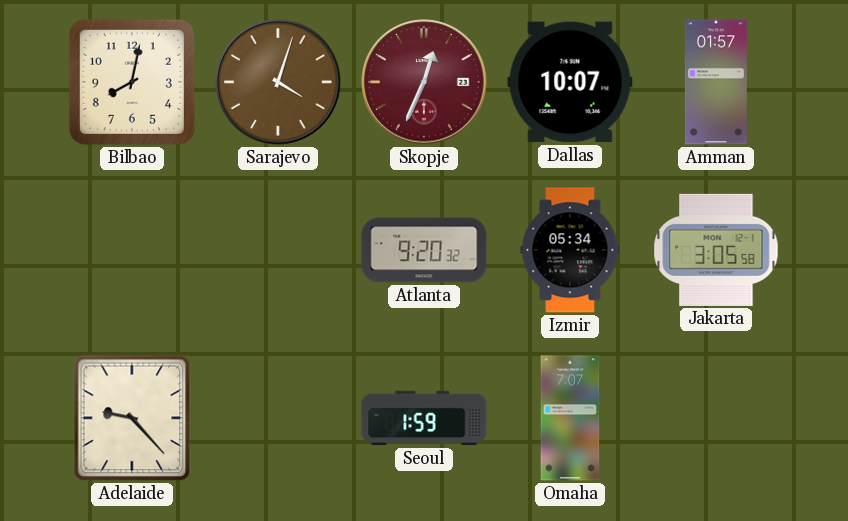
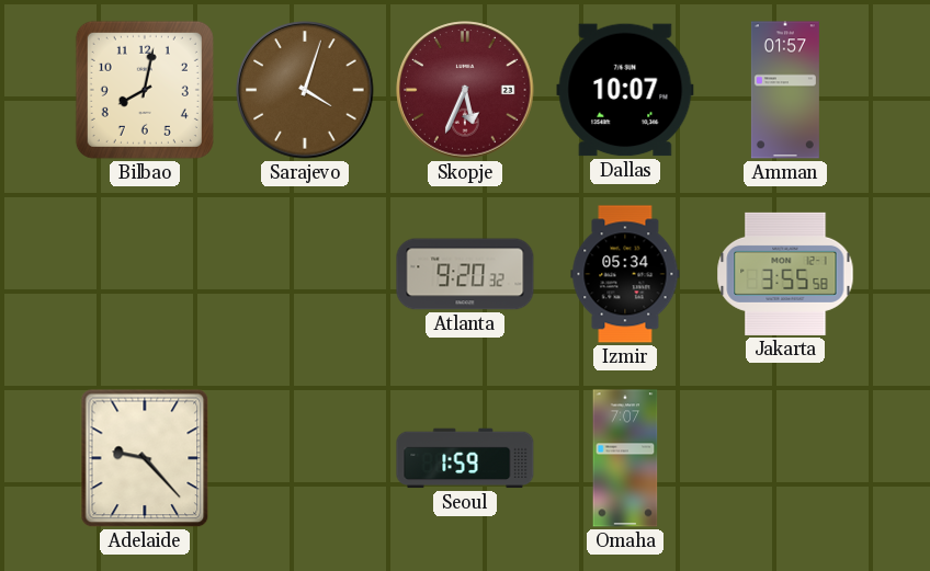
Skopje: 12:34 -> 5:34 (465, 90)
Jakarta: 3:05 -> 3:55 (785, 274)
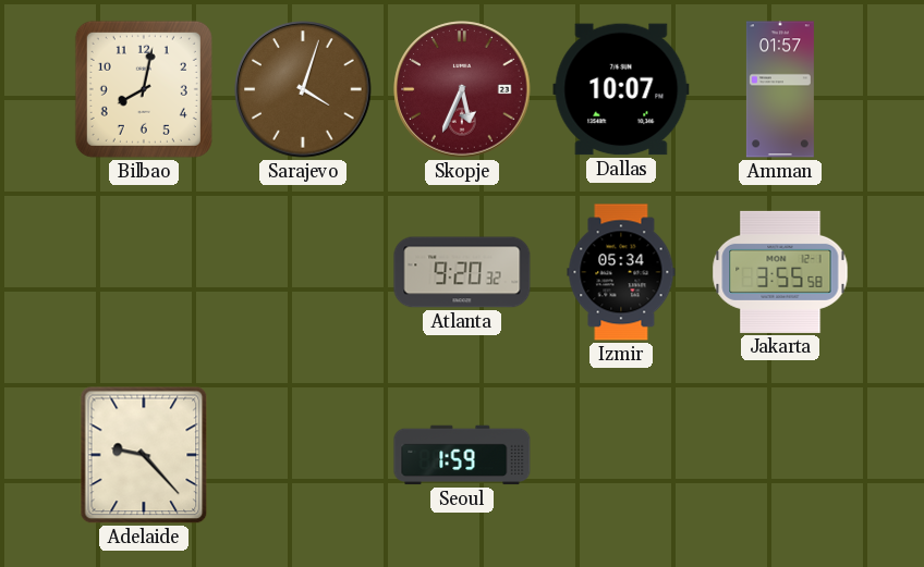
Omaha: 7:07 -> none (625, 458)
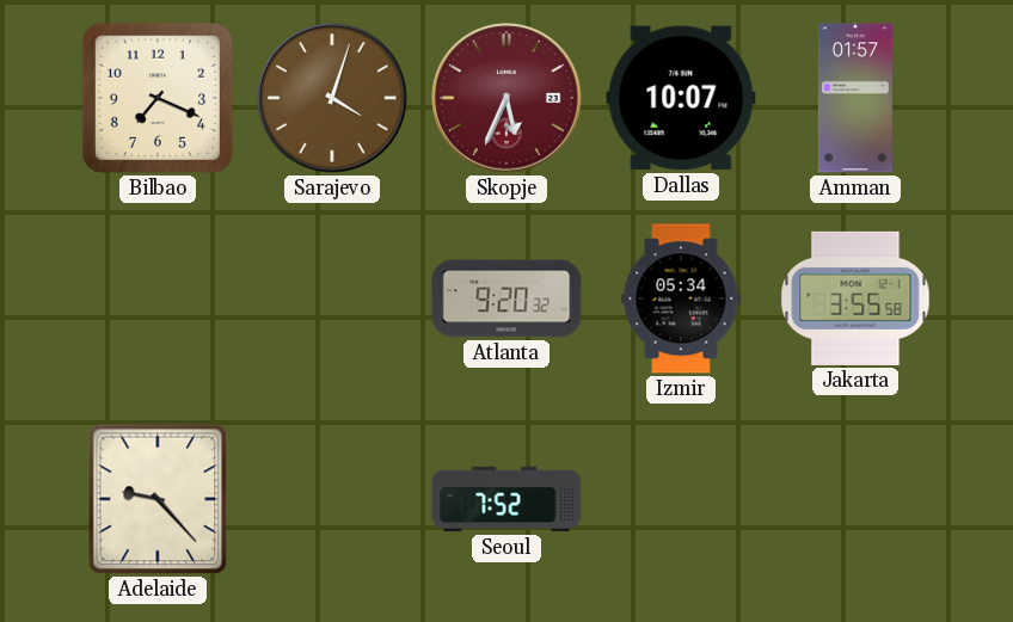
Bilbao: 8:02 -> 7:19 (158, 98)
Seoul: 1:59 -> 7:52 (506, 499)
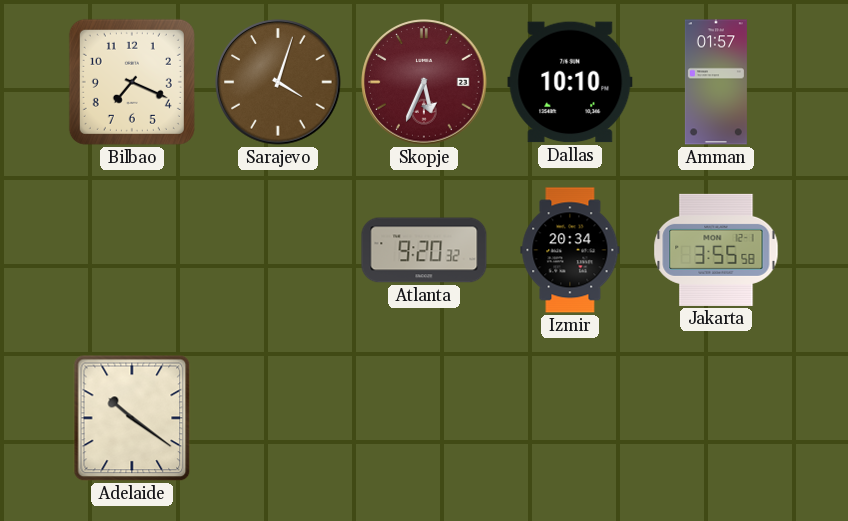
Dallas: 10:07 -> 10:10 (570, 82)
Izmir: 05:34 -> 20:34 (570, 250)
Adelaide: 9:23 -> 10:21 (132, 418)
Seoul: 7:52 -> none (506, 499)
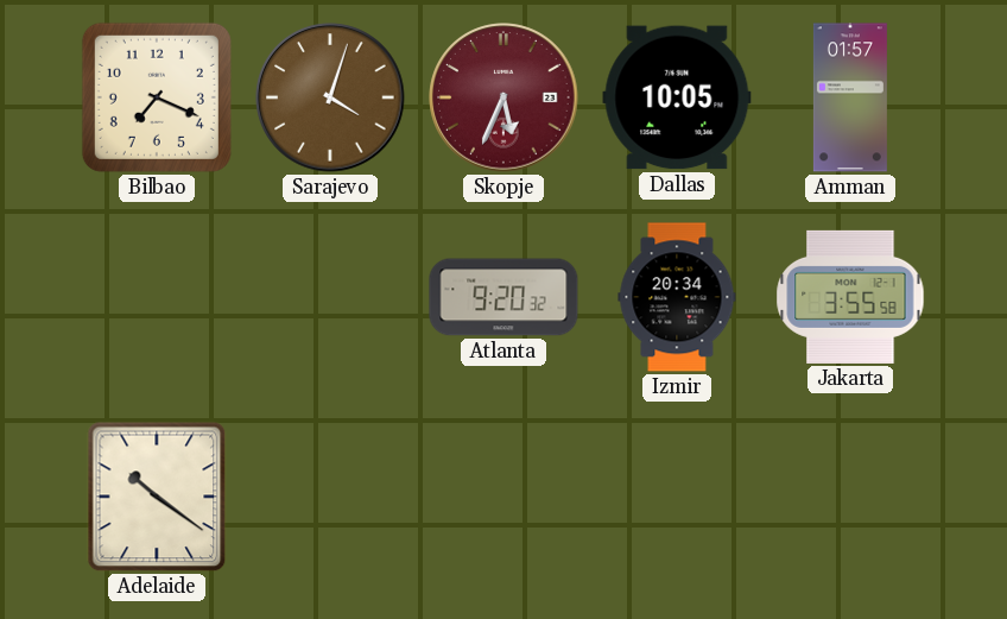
Dallas: 10:10 -> 10:05 (677, 97)
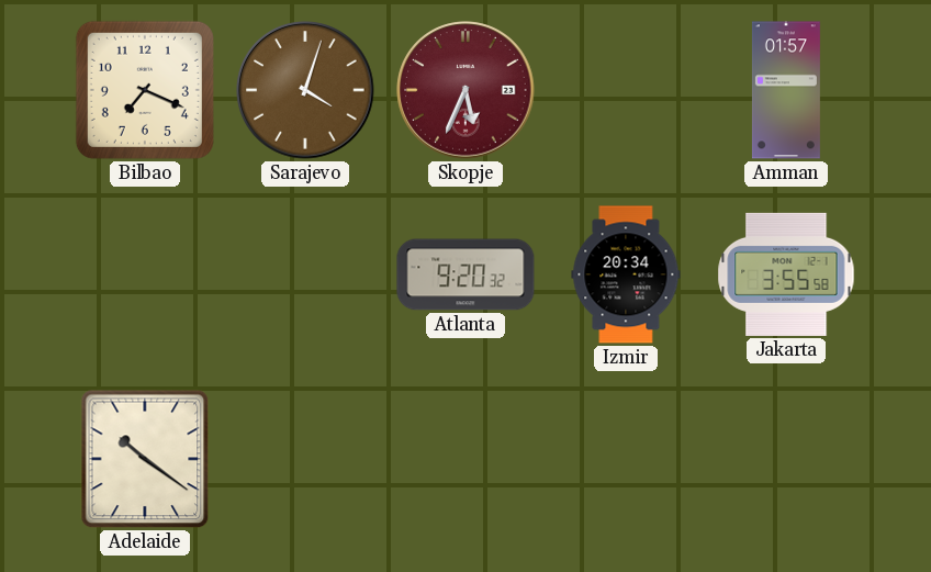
Dallas: 10:05 -> none (677, 97)
